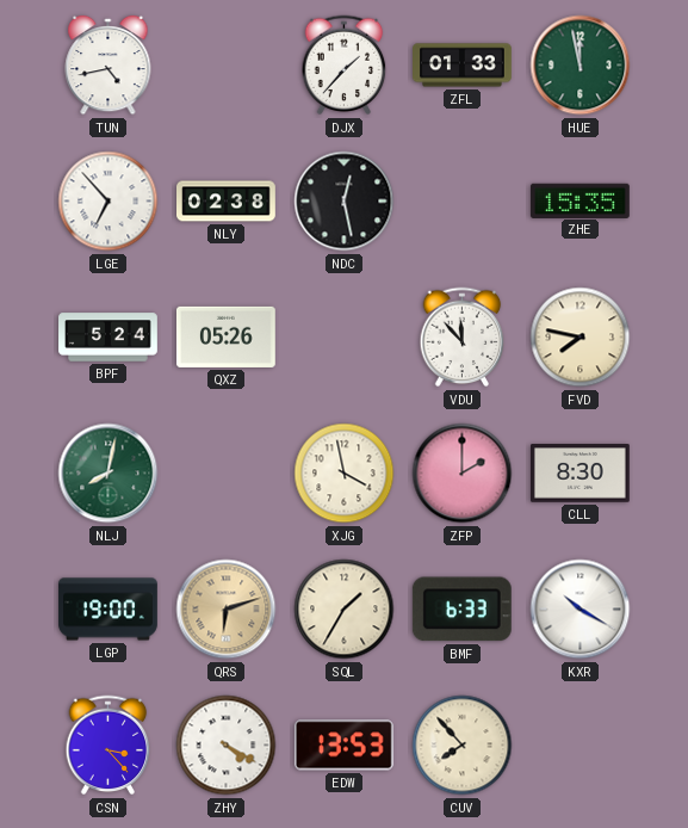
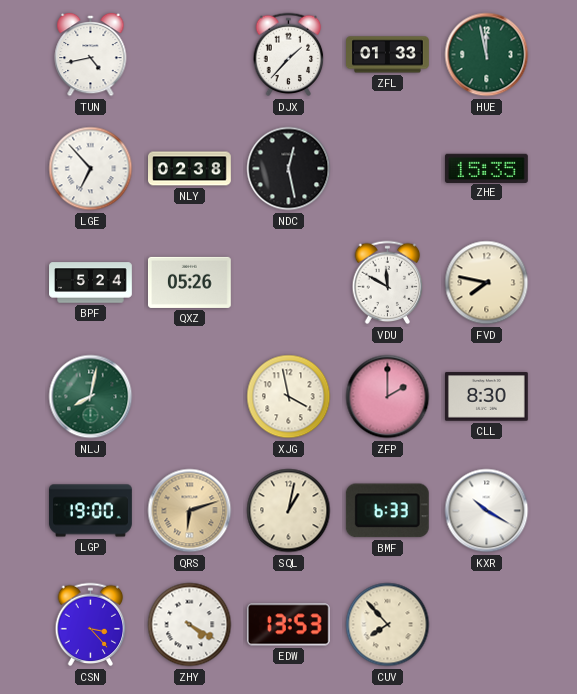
VDU: 11:53 -> 11:50 (388, 283)
SQL: 1:35 -> 1:02 (289, 511)
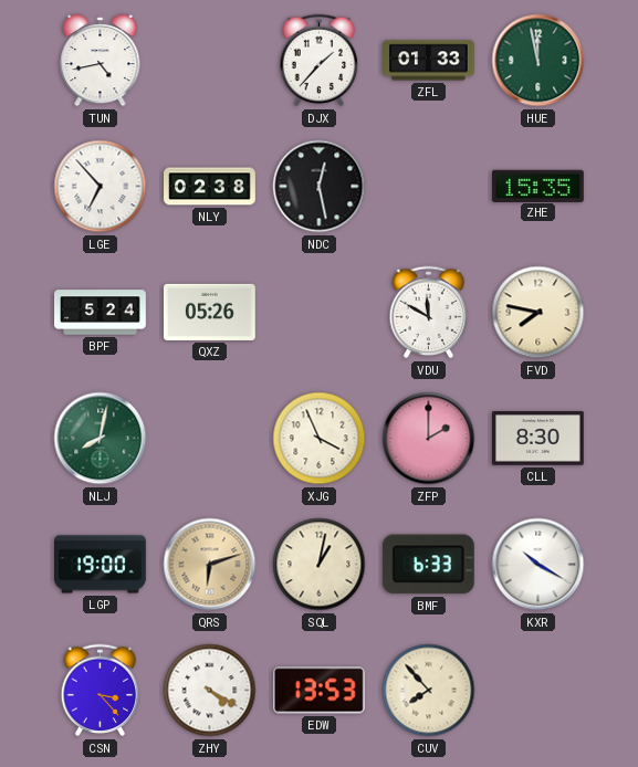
XJG: 3:58 -> 3:56 (320, 439)
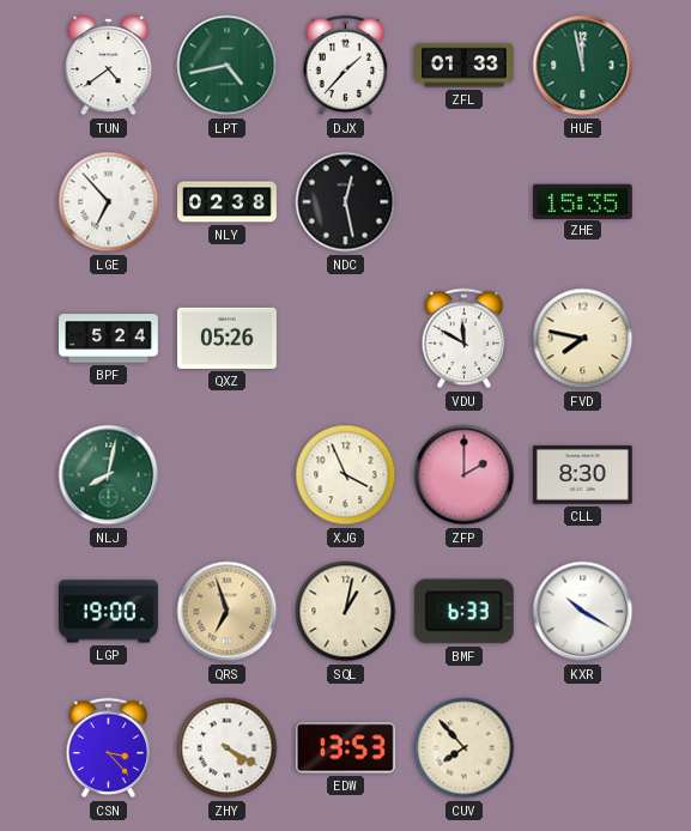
TUN: 4:43 -> 4:39 (109, 66)
LPT: none -> 4:43 (228, 66)
QRS: 6:12 -> 6:57 (228, 612)
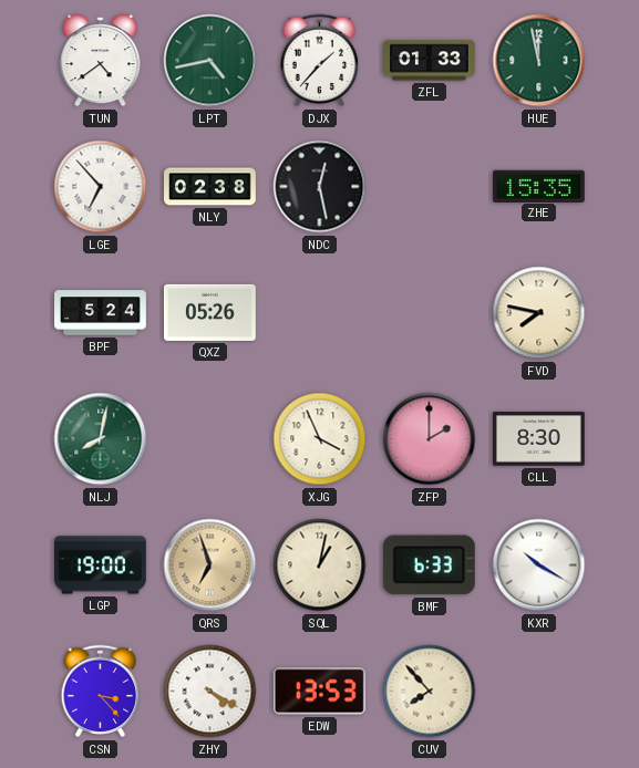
VDU: 11:50 -> none (465, 339)
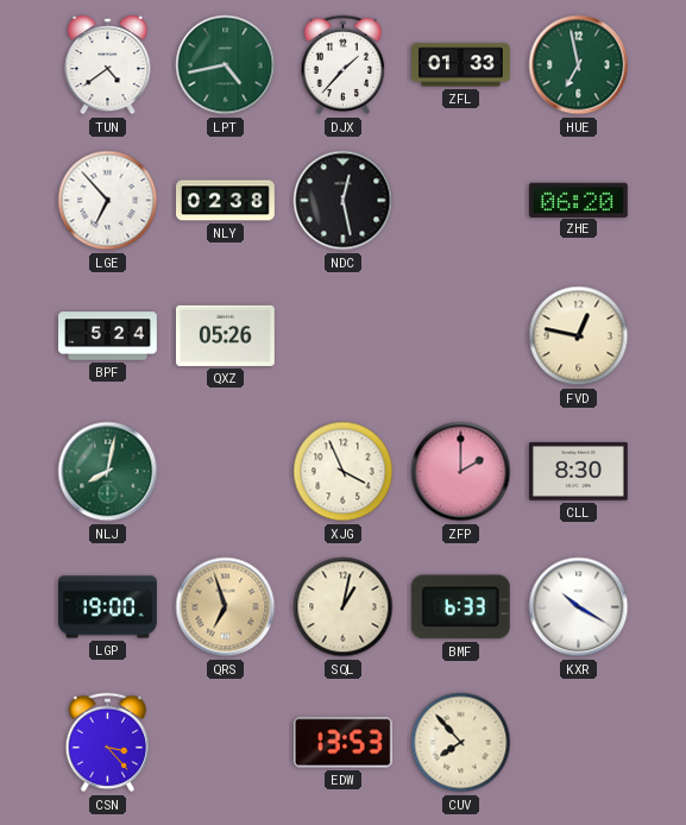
HUE: 11:58 -> 6:58 (579, 65)
ZHE: 15:35 -> 06:20 (578, 200)
FVD: 7:47 -> 12:47 (579, 336)
ZHY: 4:20 -> none (210, 692)
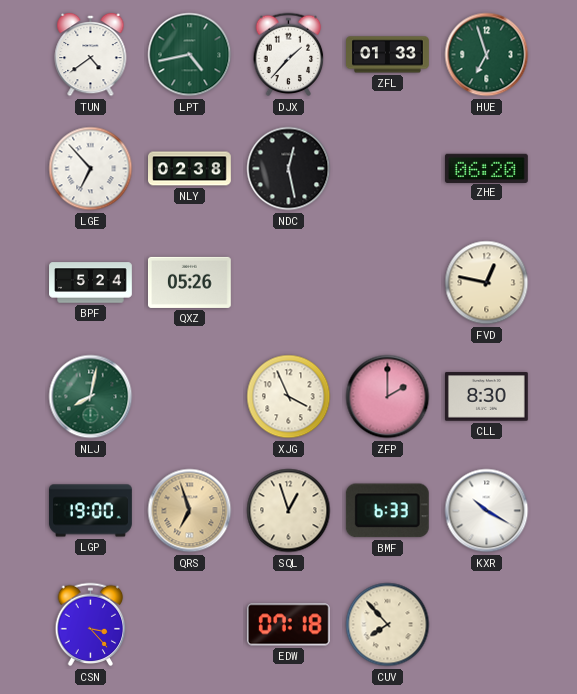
HUE: 6:58 -> 6:57 (487, 55)
SQL: 1:02 -> 12:57 (289, 511)
EDW: 13:53 -> 07:18 (288, 625)
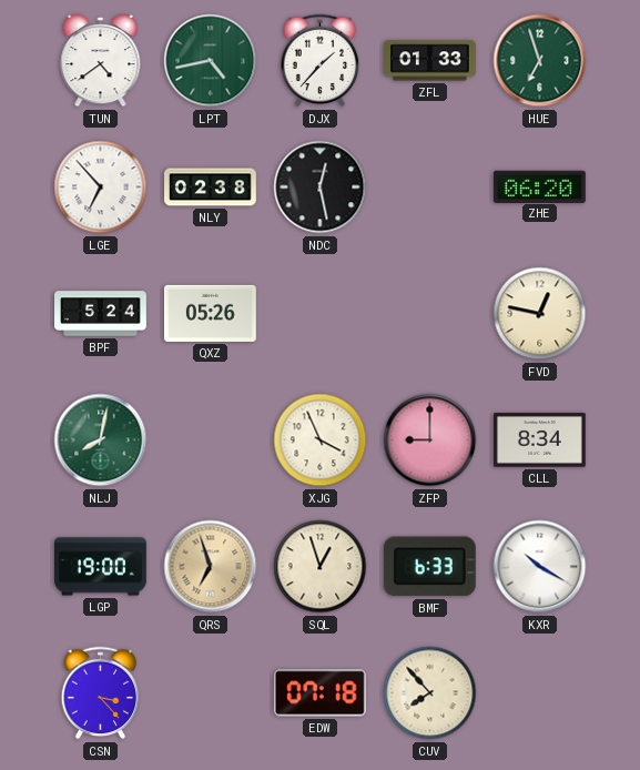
ZFP: 2:00 -> 9:00 (430, 440)
CLL: 8:30 -> 8:34 (540, 440)
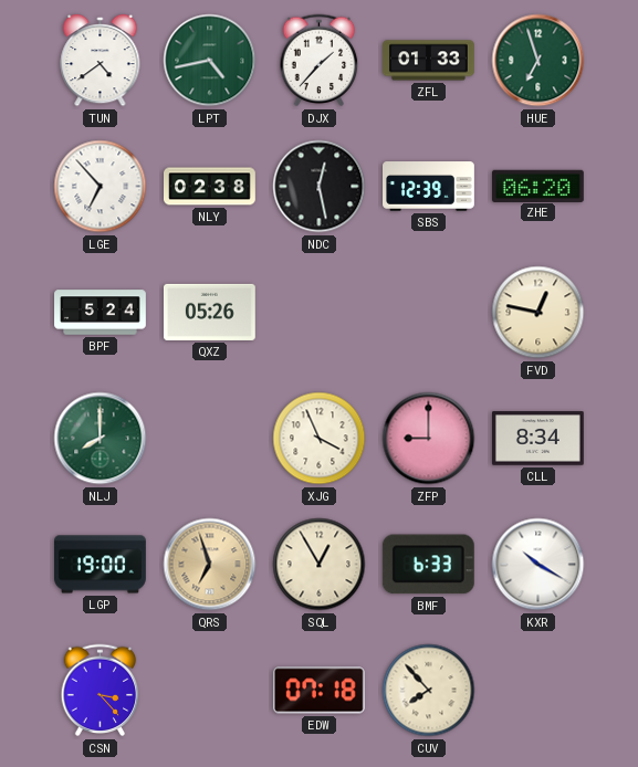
SBS: none -> 12:39 (429, 187)
NLJ: 8:02 -> 8:00 (101, 439)
SQL: 12:57 -> 12:55 (320, 565)
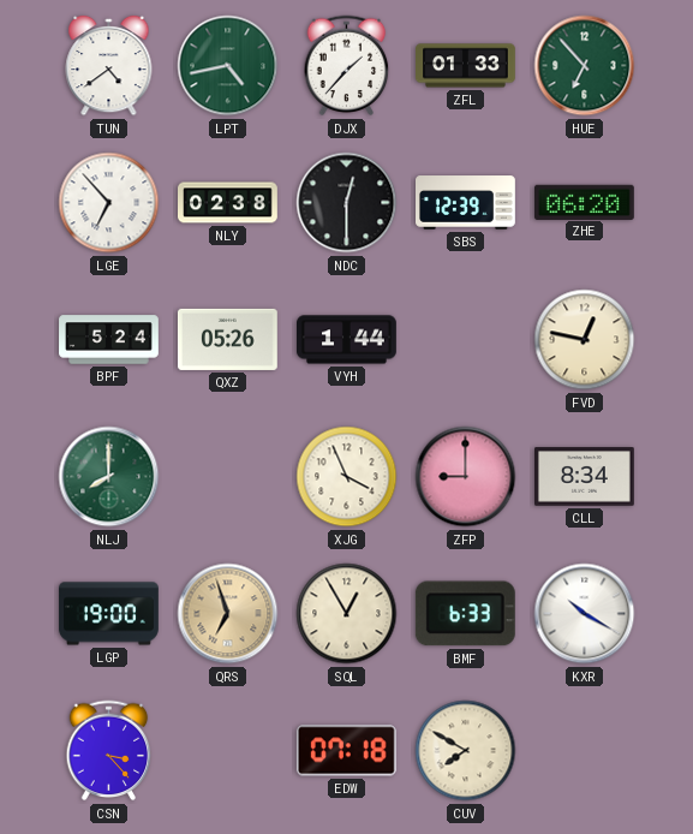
HUE: 6:57 -> 6:53 (585, 66)
NDC: 12:28 -> 12:30 (347, 203)
VYH: none -> 1:44 (347, 340)
CUV: 7:53 -> 7:50 (466, 751)
